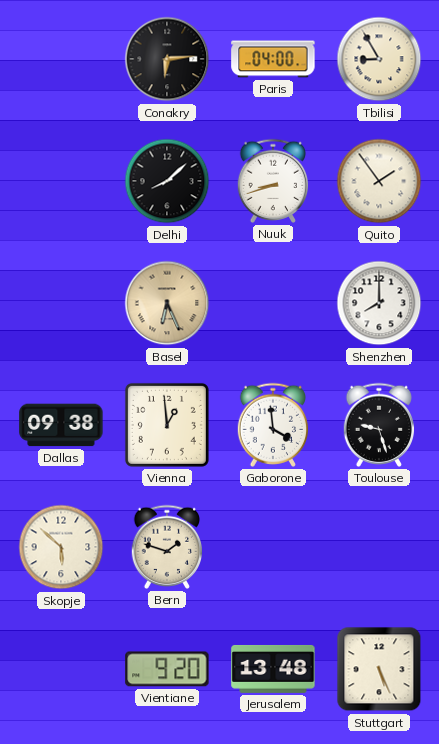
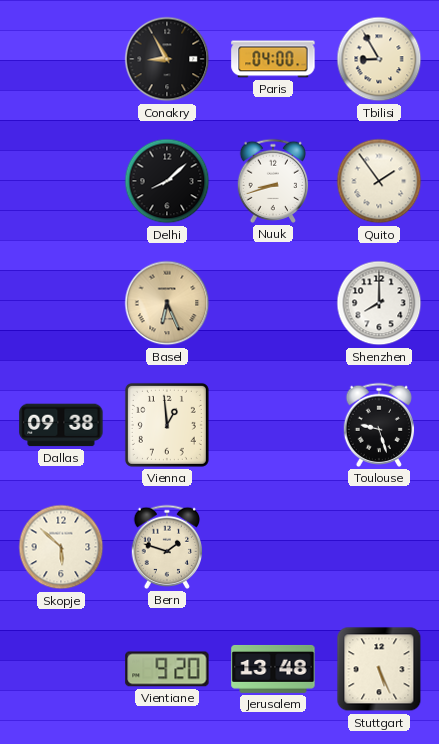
Conakry: 6:14 -> 8:55 (167, 59)
Gaborone: 3:59 -> none (272, 425)
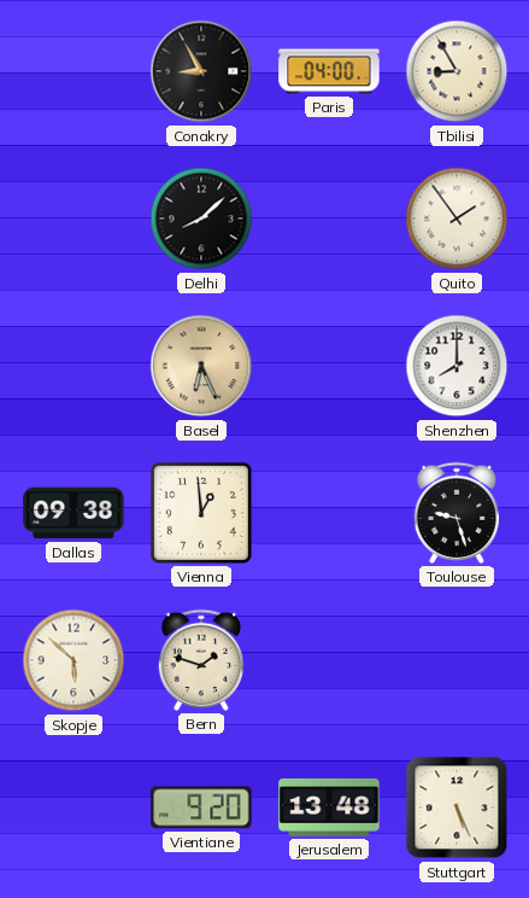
Nuuk: 8:42 -> none (272, 181)
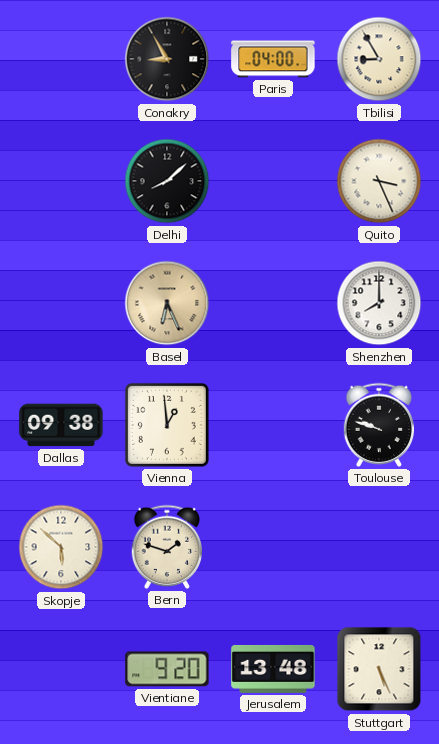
Quito: 1:54 -> 3:26 (379, 181)
Toulouse: 9:27 -> 9:48 (378, 425)
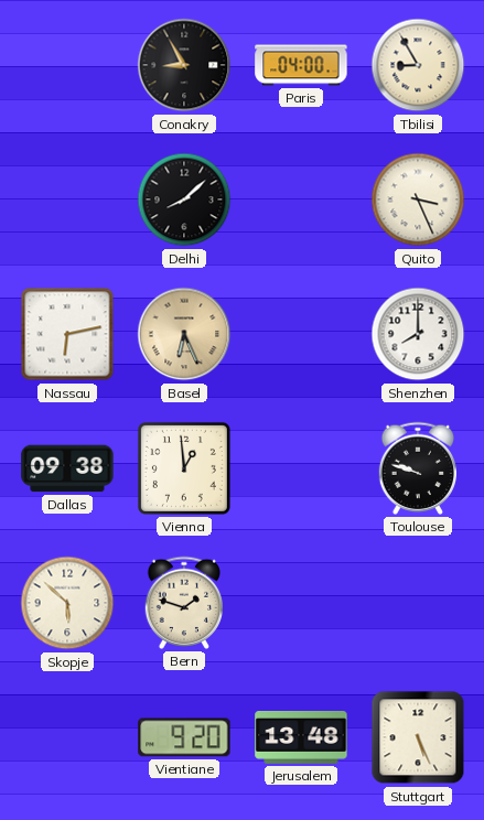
Nassau: none -> 6:13 (67, 334)
